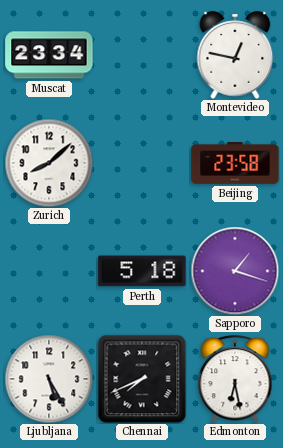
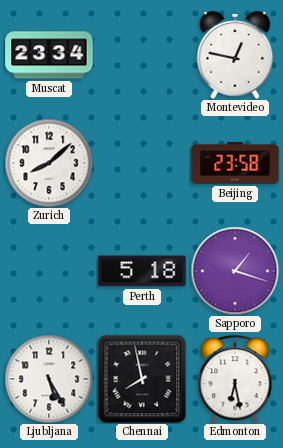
Chennai: 7:41 -> 7:58 (142, 379)
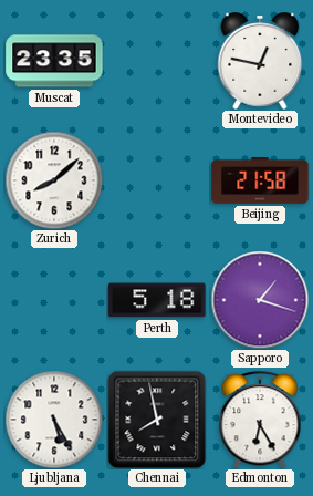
Muscat: 23:34 -> 23:35 (54, 61)
Beijing: 23:58 -> 21:58 (260, 182)
Edmonton: 6:28 -> 6:25 (260, 420)
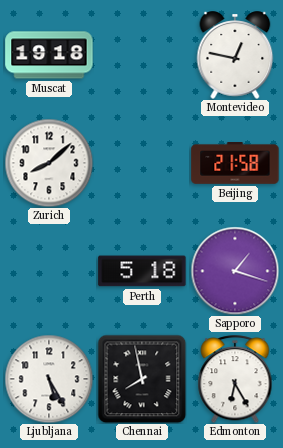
Muscat: 23:35 -> 19:18 (49, 55)
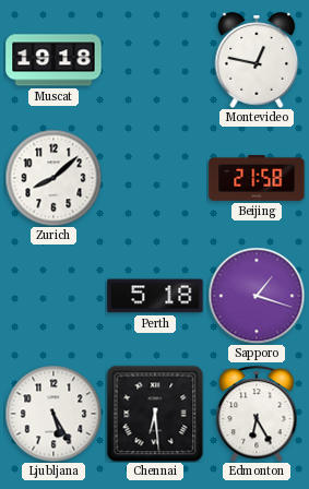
Chennai: 7:58 -> 6:29 (155, 414)
